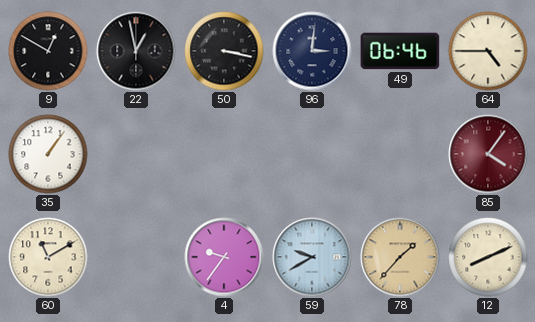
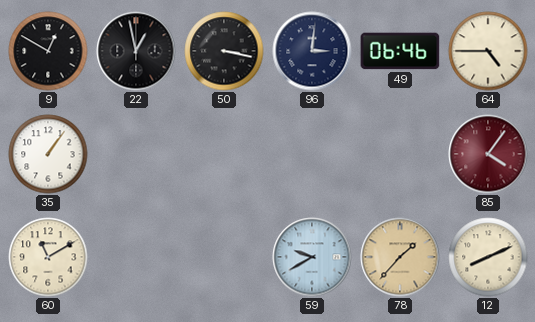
4: 9:36 -> none (224, 257)
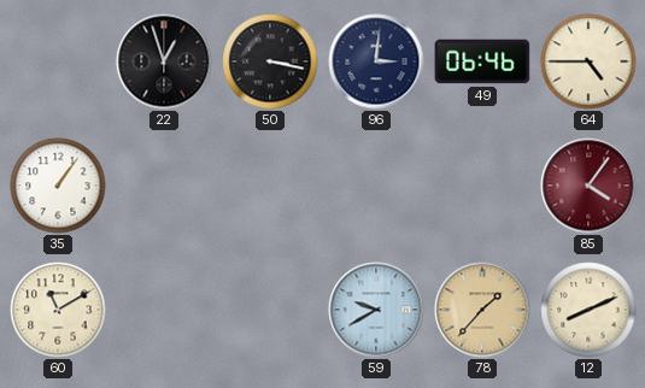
9: 12:50 -> none (48, 51)
22: 12:58 -> 12:57 (164, 61)
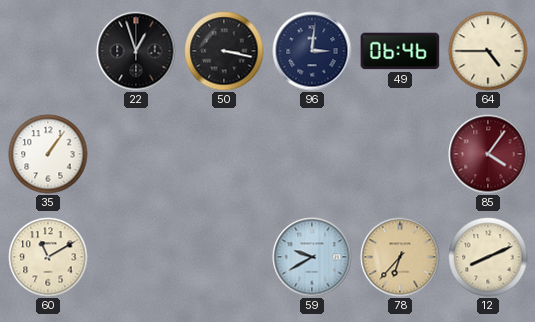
78: 1:37 -> 6:37 (400, 257)
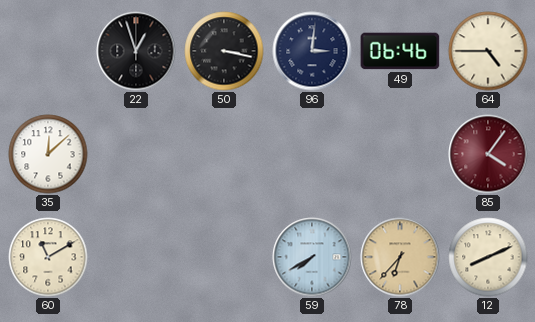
35: 1:06 -> 12:08 (48, 154)
59: 9:40 -> 7:40 (312, 257)
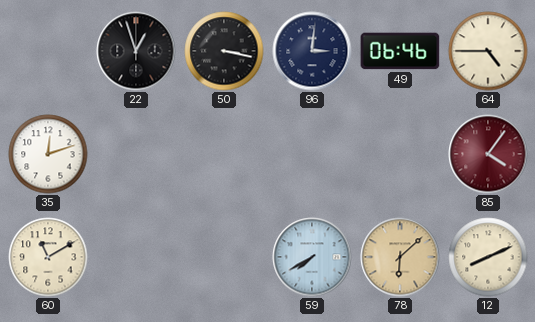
35: 12:08 -> 12:12 (48, 154)
78: 6:37 -> 6:08 (400, 257)
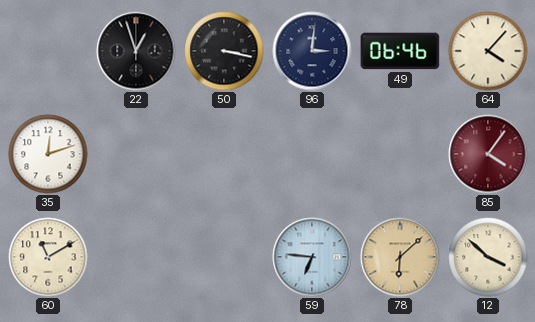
64: 4:45 -> 4:07 (488, 51)
59: 7:40 -> 6:46 (312, 257)
12: 8:11 -> 3:52 (488, 257)
